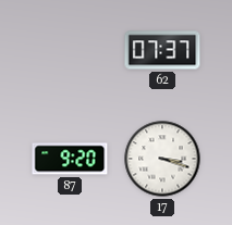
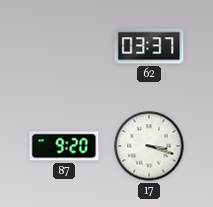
62: 07:37 -> 03:37 (149, 46)
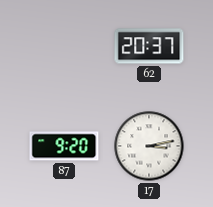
62: 03:37 -> 20:37 (149, 46)
17: 3:18 -> 3:13 (149, 146)
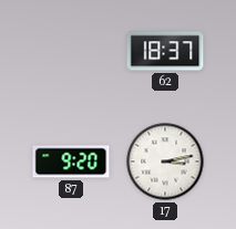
62: 20:37 -> 18:37 (165, 51)
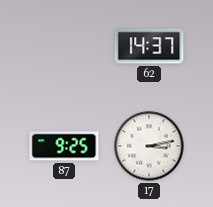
62: 18:37 -> 14:37 (149, 46)
87: 9:20 -> 9:25 (64, 146)
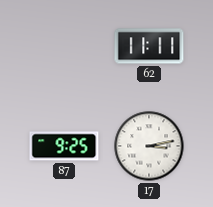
62: 14:37 -> 11:11 (149, 46)
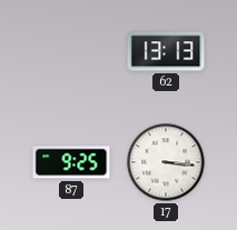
62: 11:11 -> 13:13 (166, 51)
17: 3:13 -> 3:16 (166, 162)
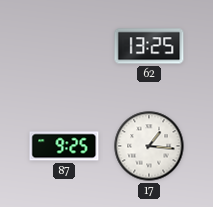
62: 13:13 -> 13:25 (149, 46)
17: 3:16 -> 1:16 (149, 146)
